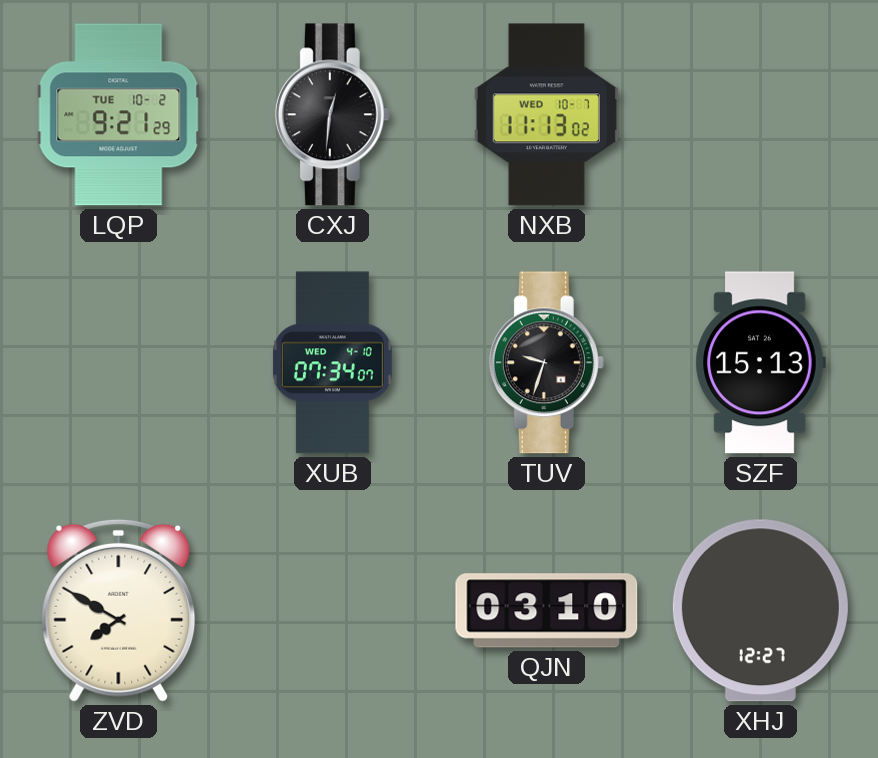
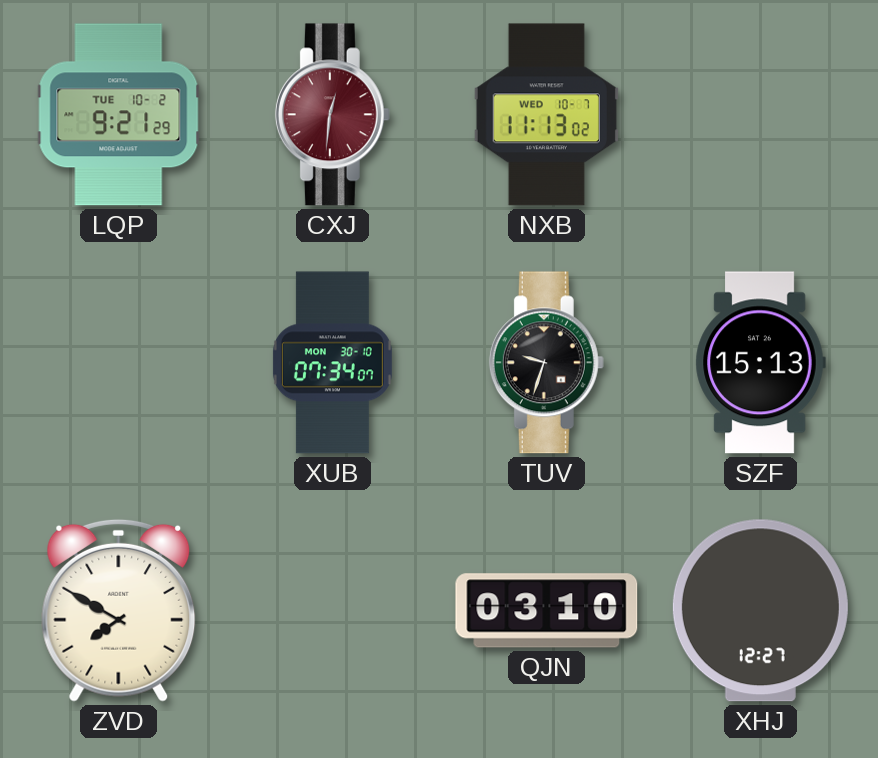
CXJ dial: black -> burgundy (332, 115)
XUB date: WED 4-10 -> MON 30-10 (332, 363)
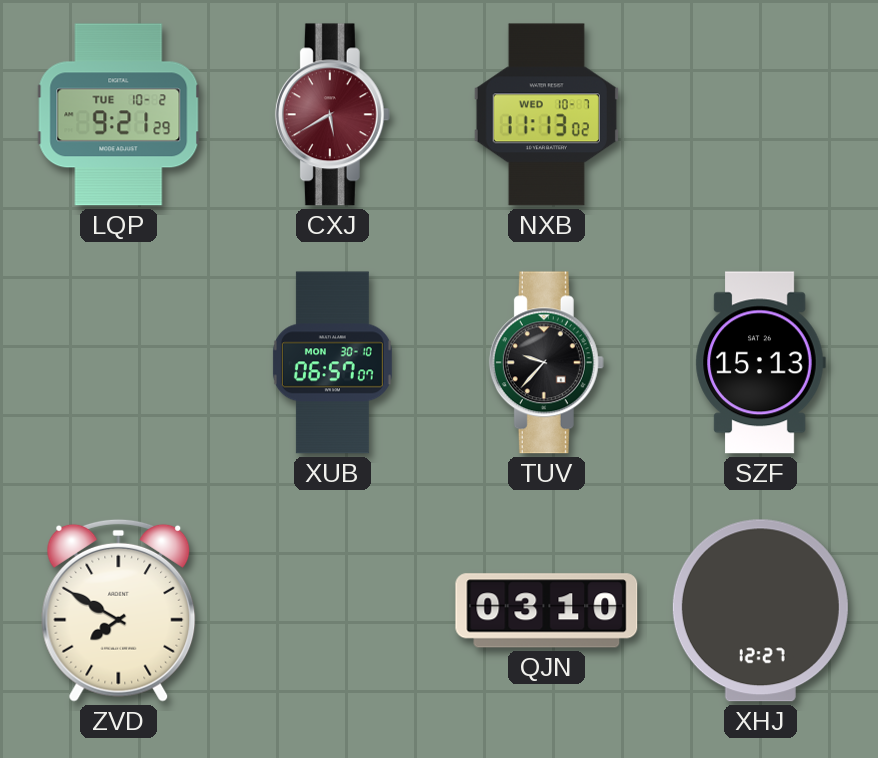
CXJ: 12:31 -> 5:40 (332, 115)
XUB: 07:34 -> 06:57 (332, 363)
TUV: 9:33 -> 9:37 (546, 363)
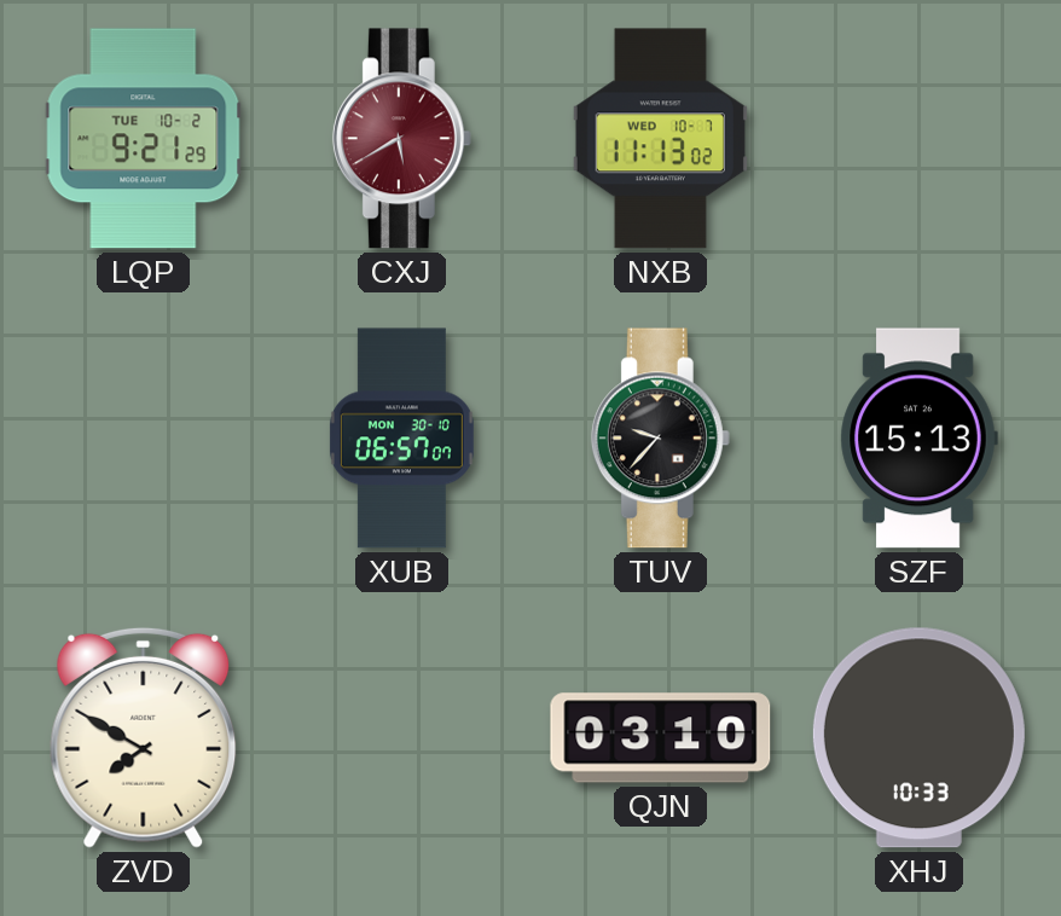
XHJ: 12:27 -> 10:33 (918, 738)
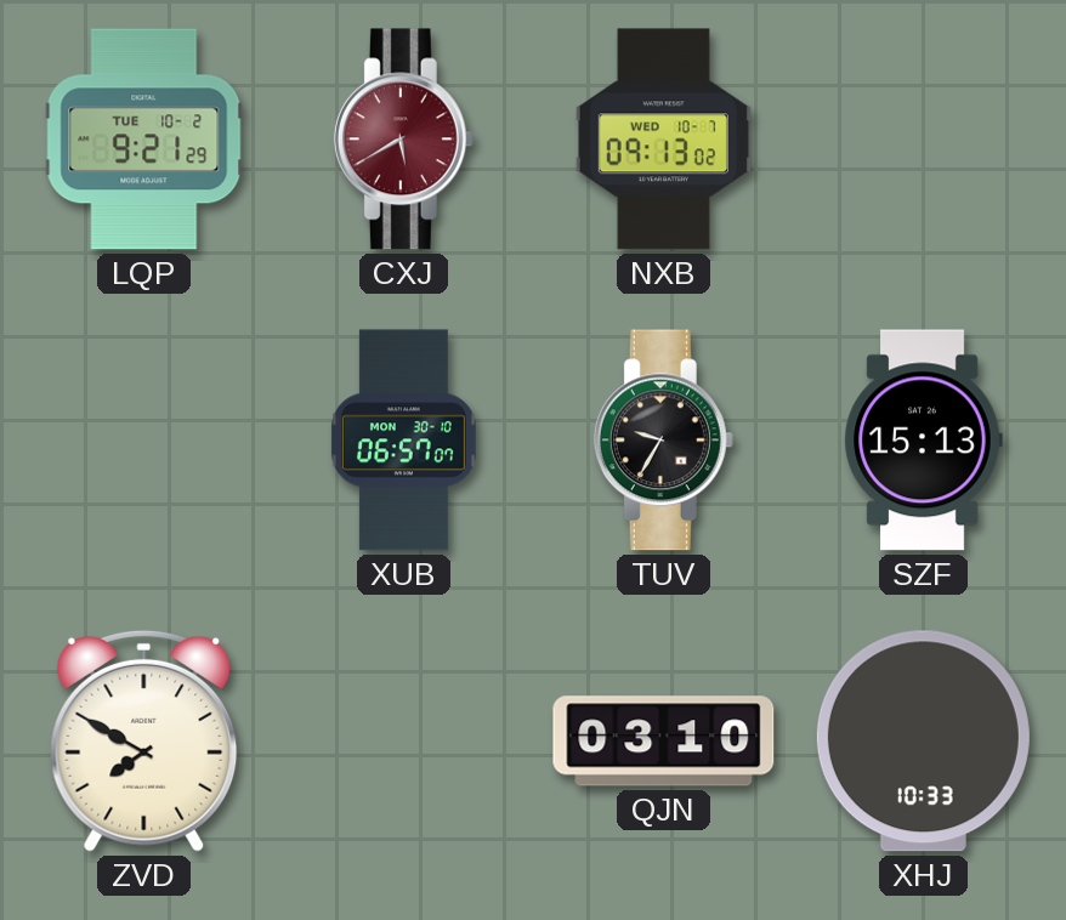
NXB: 11:13 -> 09:13 (663, 140)
TUV: 9:37 -> 9:35 (663, 441)
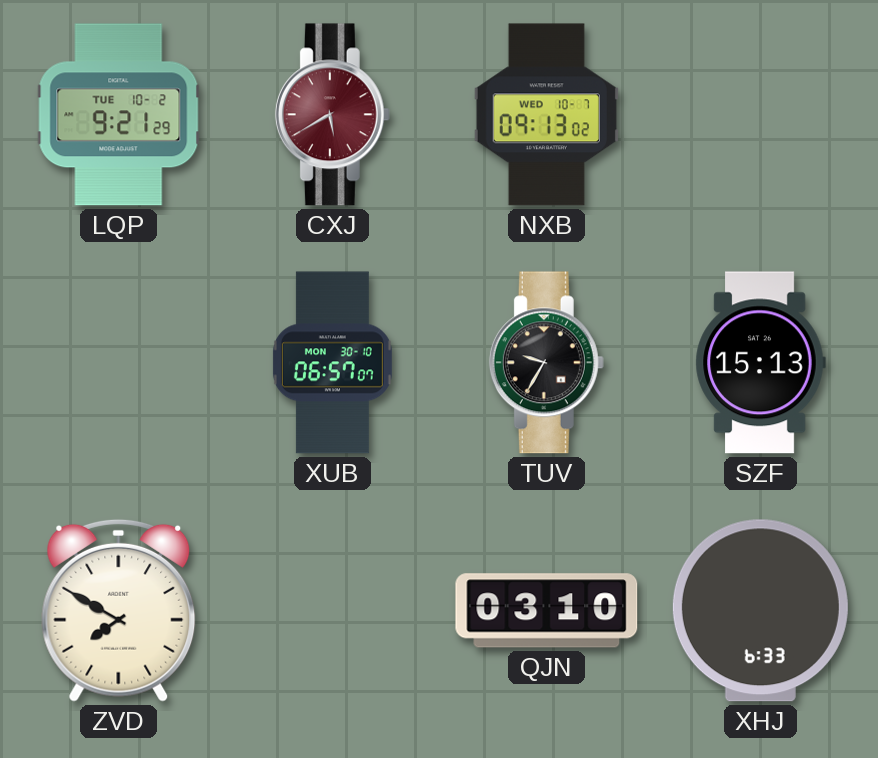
XHJ: 10:33 -> 6:33 (760, 611)
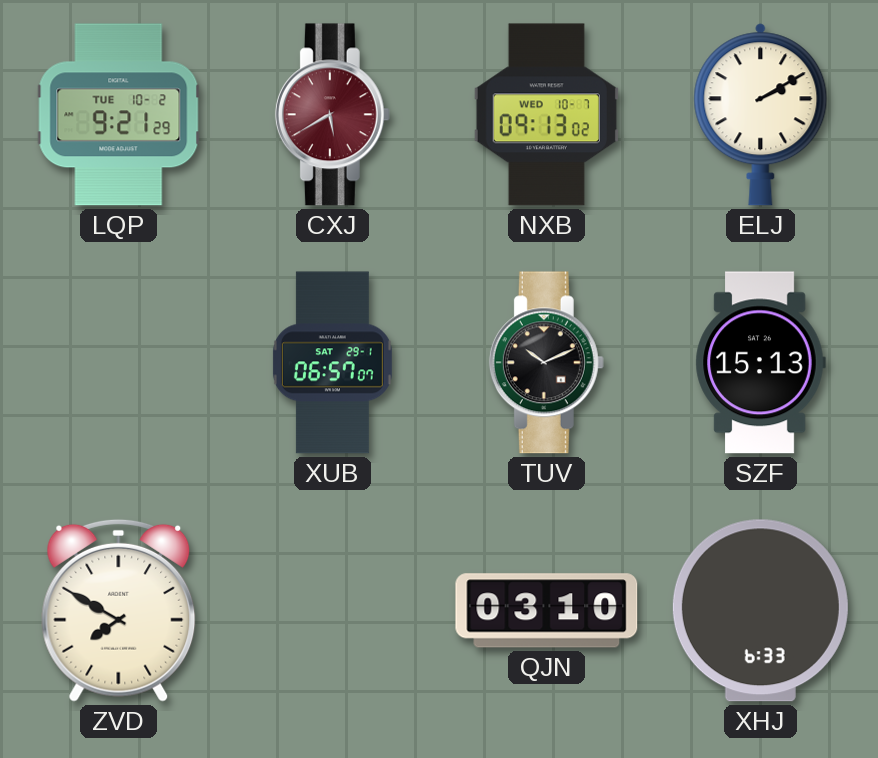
ELJ: none -> 2:10 (761, 115)
XUB date: MON 30-10 -> SAT 29-1 (332, 363)
TUV: 9:35 -> 10:11 (546, 363)
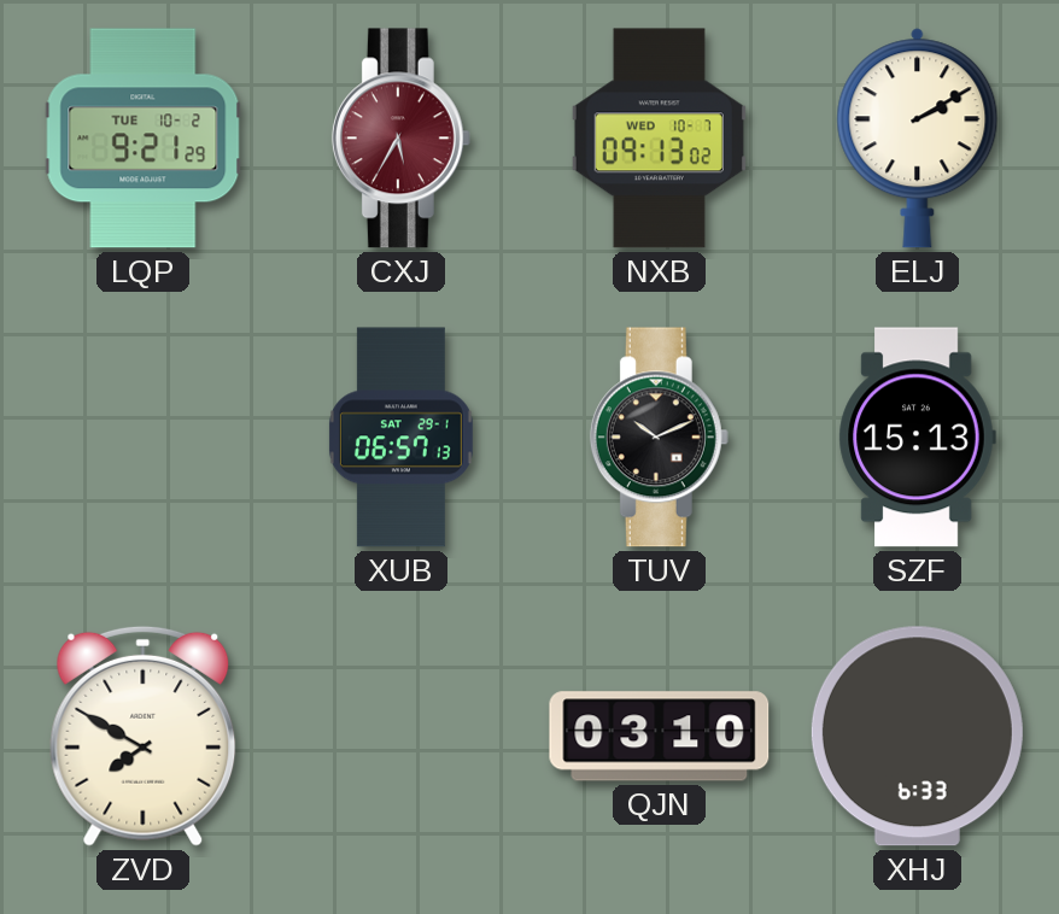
CXJ: 5:40 -> 5:35 (400, 139)
XUB: 06:57:07 -> 06:57:13 (400, 438)
